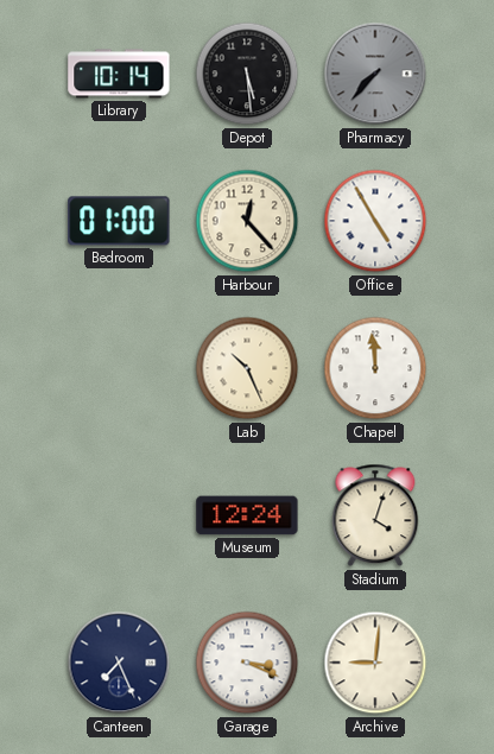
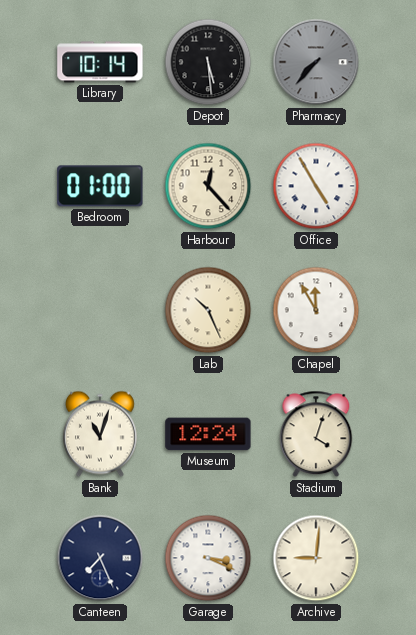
Chapel: 11:59 -> 11:55 (316, 310)
Bank: none -> 11:03 (100, 434)
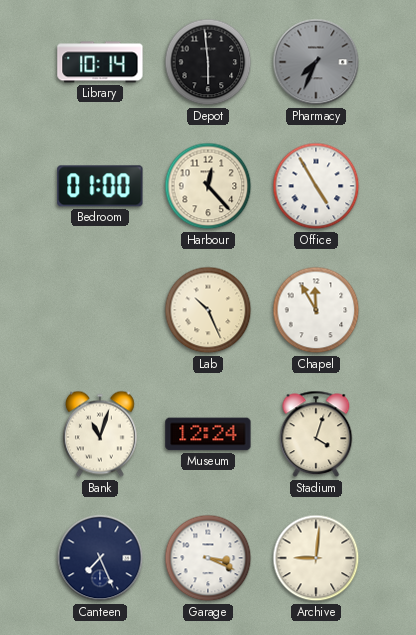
Depot: 5:29 -> 5:59 (208, 62)
Pharmacy: 7:37 -> 7:34 (316, 62)
